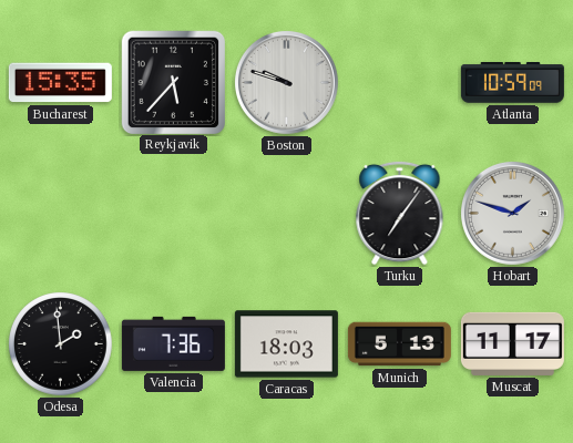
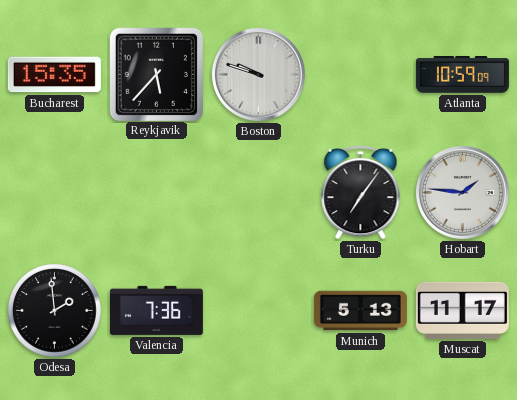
Hobart: 1:48 -> 1:46 (462, 192)
Caracas: 18:03 -> none (286, 344)
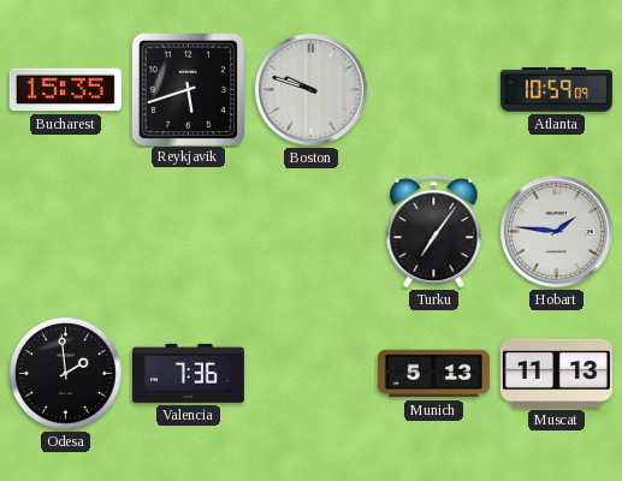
Reykjavik: 5:37 -> 5:42 (188, 89)
Muscat: 11:17 -> 11:13 (556, 373)
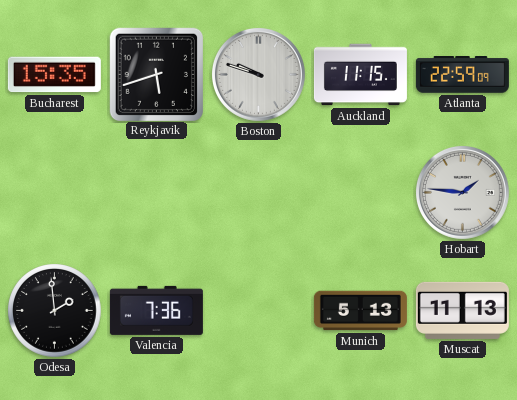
Auckland: none -> 11:15 (360, 75)
Atlanta: 10:59 -> 22:59 (462, 75)
Turku: 7:06 -> none (434, 231)
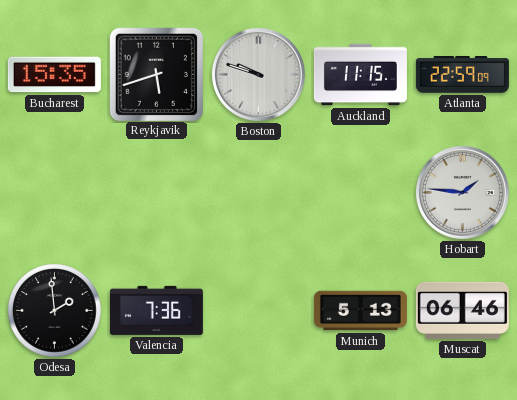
Muscat: 11:13 -> 06:46 (462, 310)
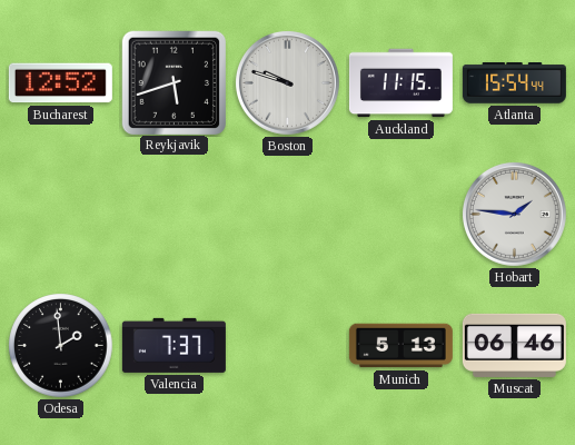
Bucharest: 15:35 -> 12:52 (60, 83)
Atlanta: 22:59 -> 15:54 (514, 83)
Valencia: 7:36 -> 7:37 (174, 345)
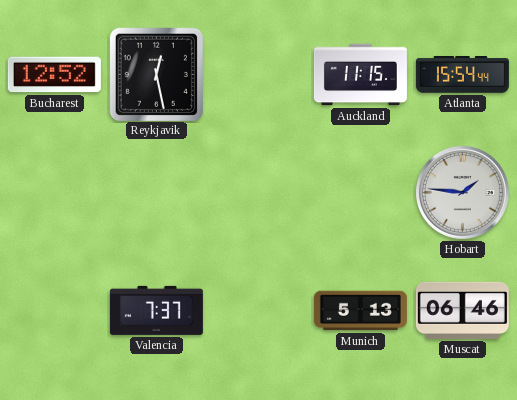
Reykjavik: 5:42 -> 12:28 (156, 74)
Boston: 9:48 -> none (287, 82)
Odesa: 1:59 -> none (61, 346)
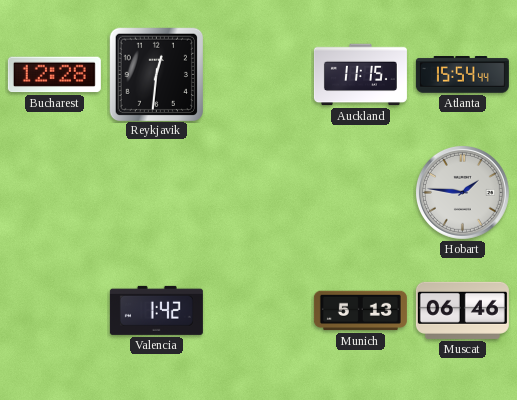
Bucharest: 12:52 -> 12:28 (54, 75)
Reykjavik: 12:28 -> 12:31 (156, 74)
Valencia: 7:37 -> 1:42 (156, 310)
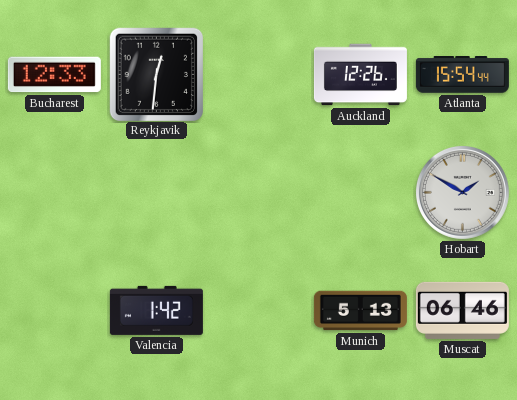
Bucharest: 12:28 -> 12:33 (54, 75)
Auckland: 11:15 -> 12:26 (360, 75)
Hobart: 1:46 -> 1:50 (462, 192)
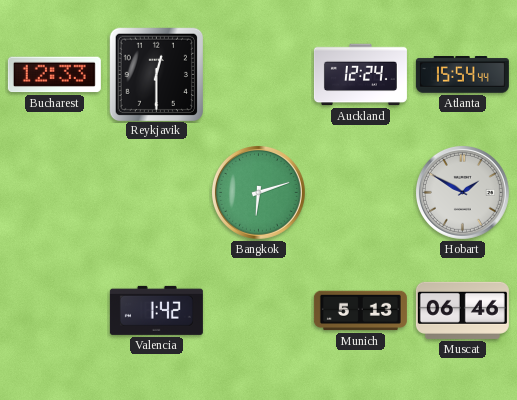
Reykjavik: 12:31 -> 12:30 (156, 74)
Auckland: 12:26 -> 12:24 (360, 75)
Bangkok: none -> 6:12 (258, 192)
